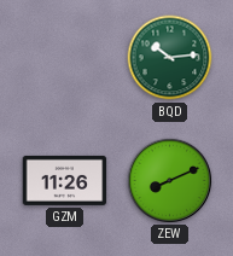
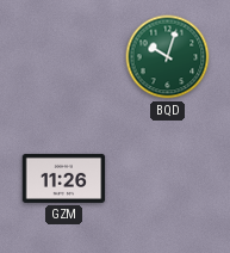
BQD: 10:14 -> 10:03 (168, 57)
ZEW: 8:11 -> none (169, 180)
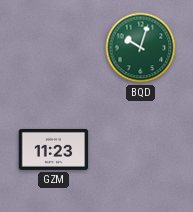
GZM: 11:26 -> 11:23 (54, 149)
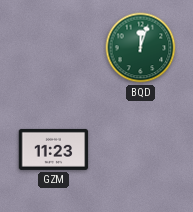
BQD: 10:03 -> 12:03 (141, 48)
